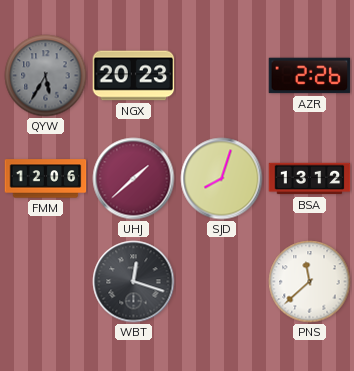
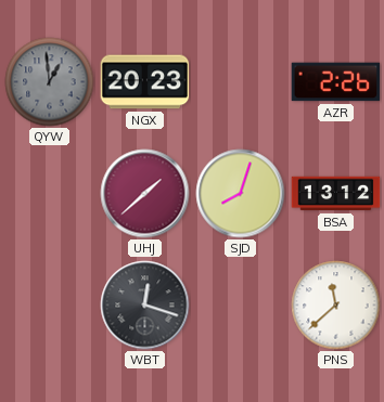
QYW: 5:35 -> 12:59 (50, 82)
FMM: 12:06 -> none (46, 179)
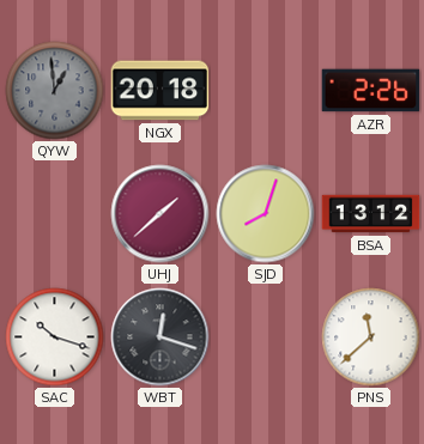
NGX: 20:23 -> 20:18 (160, 91)
SAC: none -> 10:18 (55, 337)
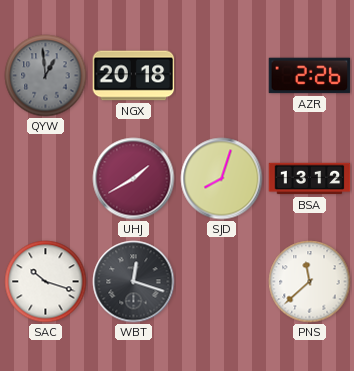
UHJ: 1:38 -> 1:40 (134, 179)
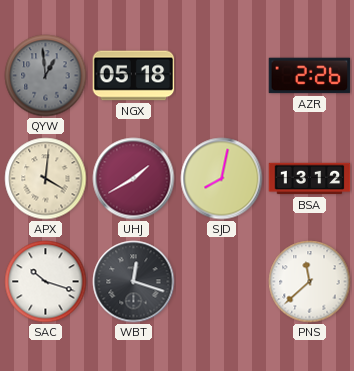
NGX: 20:18 -> 05:18 (134, 76)
APX: none -> 4:01 (46, 179)
SJD: 8:03 -> 8:02 (222, 179)
